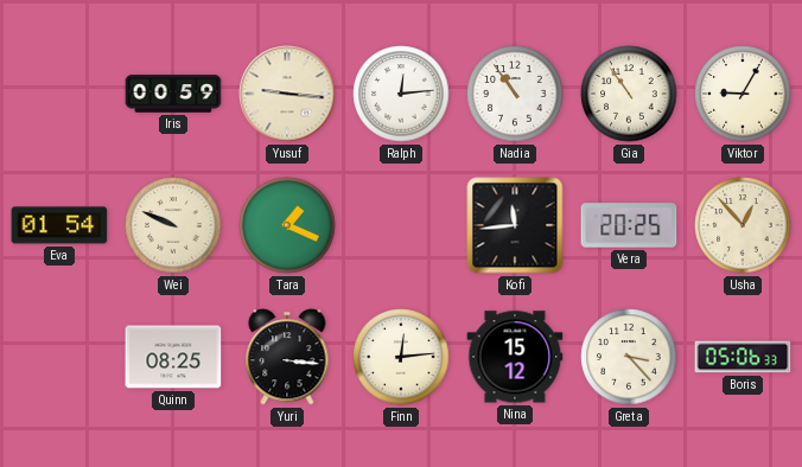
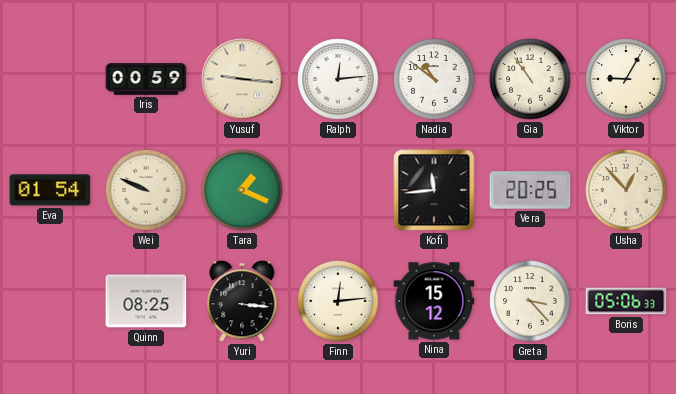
Nadia: 10:54 -> 10:51 (434, 79)
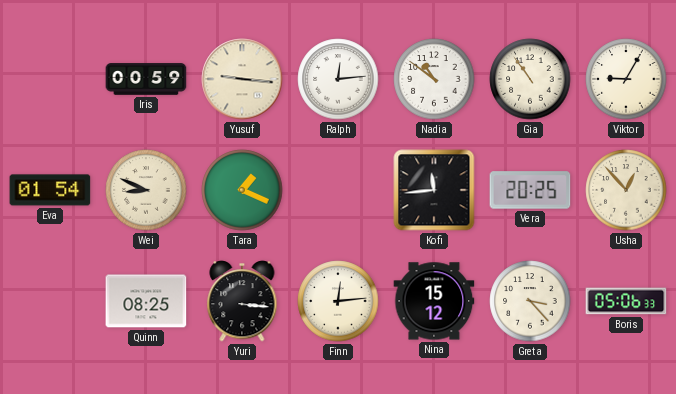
Wei: 9:49 -> 8:49 (146, 190)
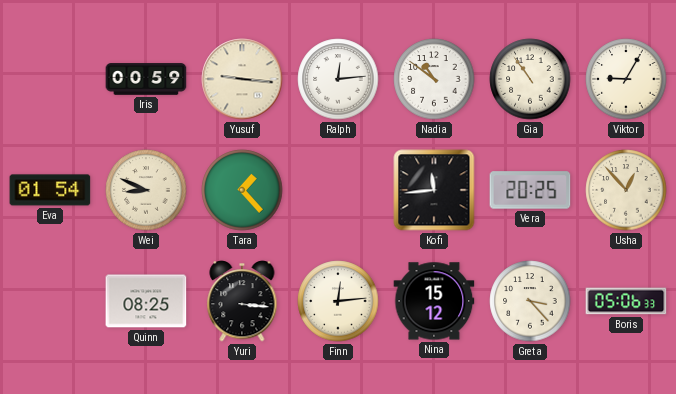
Tara: 1:19 -> 1:23 (242, 190)
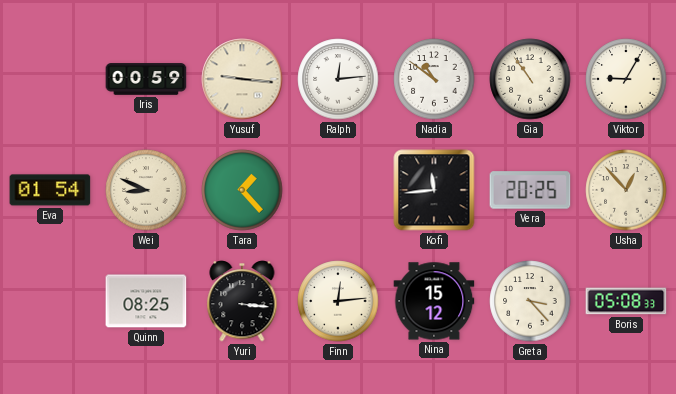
Boris: 05:06 -> 05:08 (626, 301)
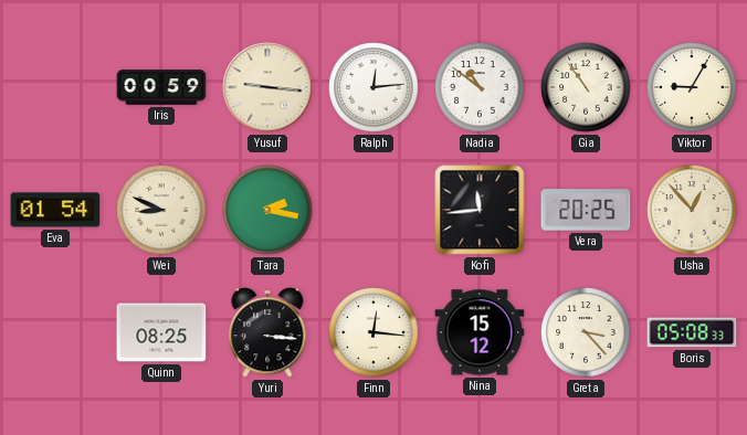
Tara: 1:23 -> 2:17 (267, 210)
Finn: 12:14 -> 12:16 (373, 332)
